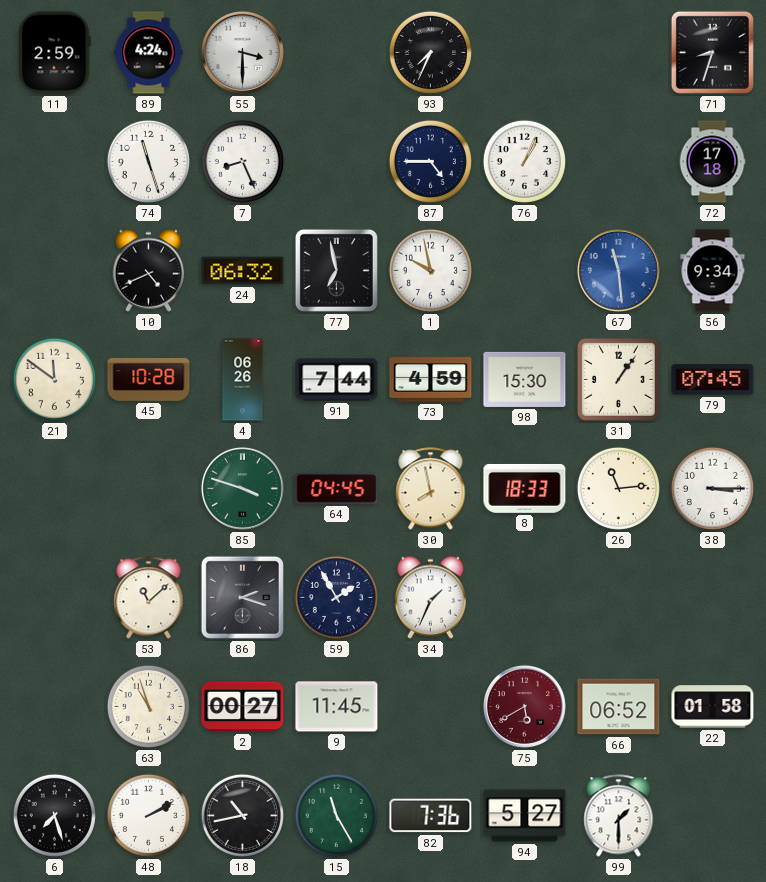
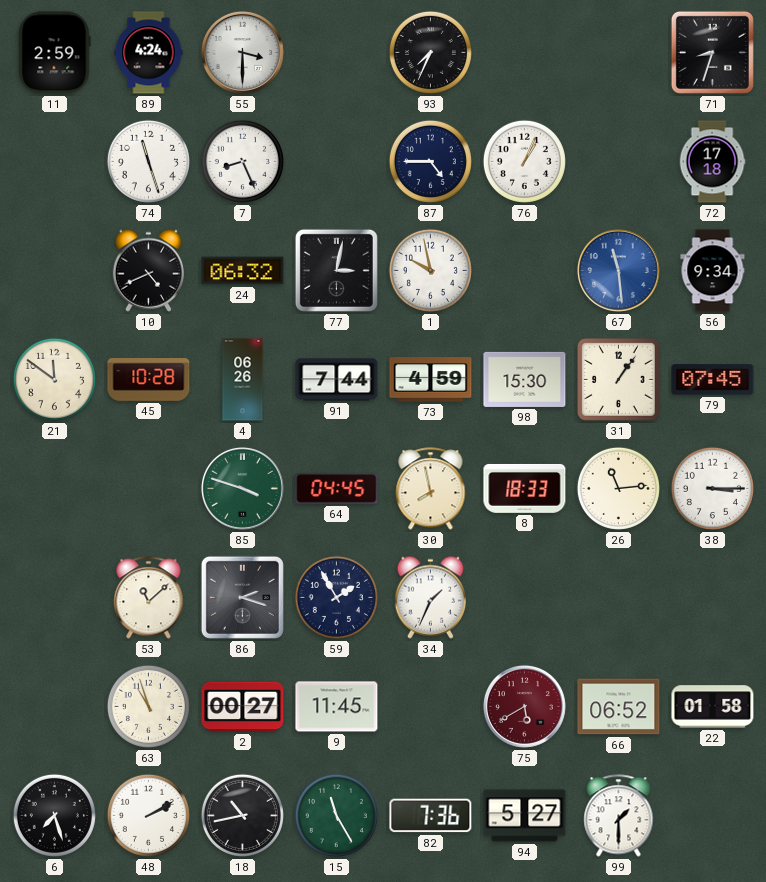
77: 6:58 -> 3:02 (336, 270)
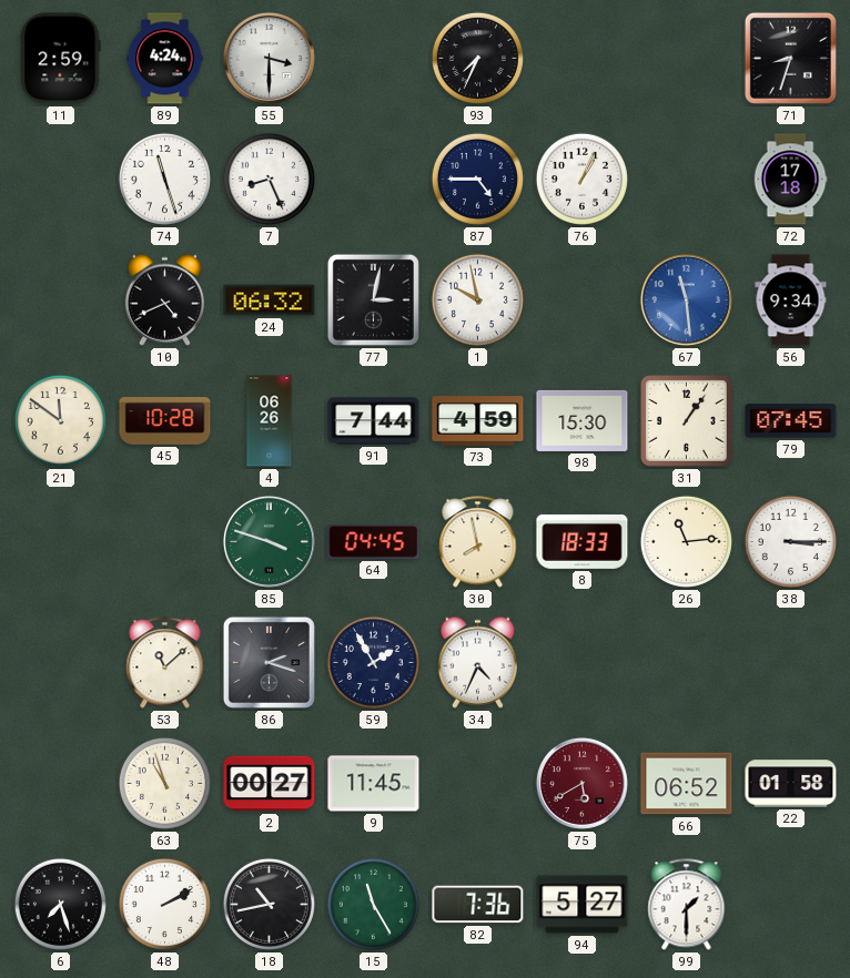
34: 1:34 -> 4:34 (477, 662)
